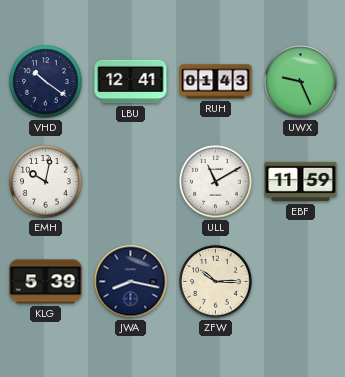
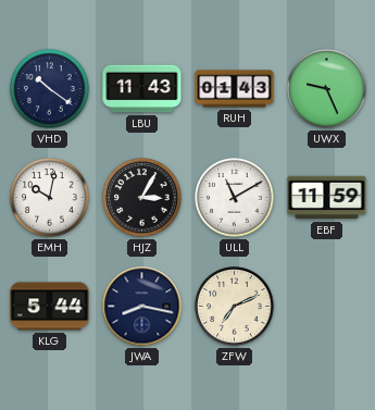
LBU: 12:41 -> 11:43 (142, 89)
HJZ: none -> 3:05 (142, 198)
KLG: 5:39 -> 5:44 (50, 307)
ZFW: 10:15 -> 7:11 (235, 307)
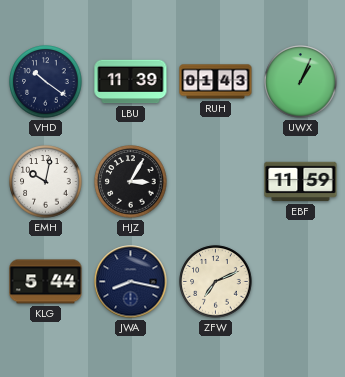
LBU: 11:43 -> 11:39 (131, 82)
UWX: 9:26 -> 1:04 (301, 82)
ULL: 11:10 -> none (235, 198)
